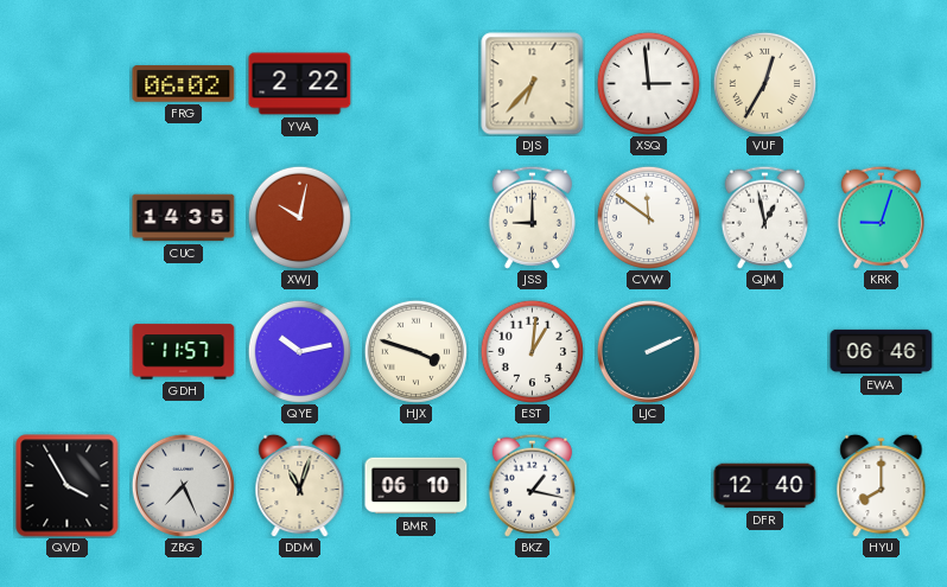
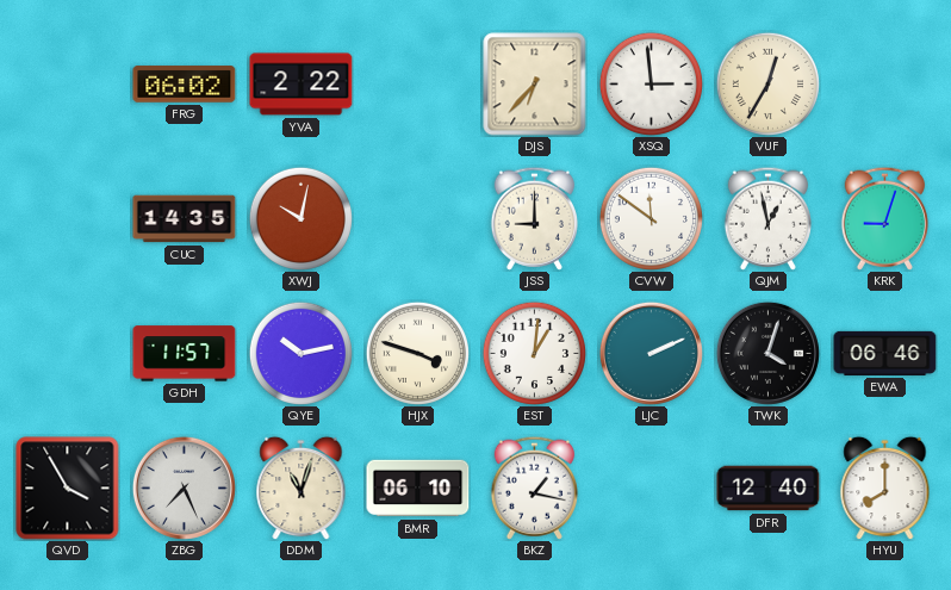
TWK: none -> 4:03 (767, 353)
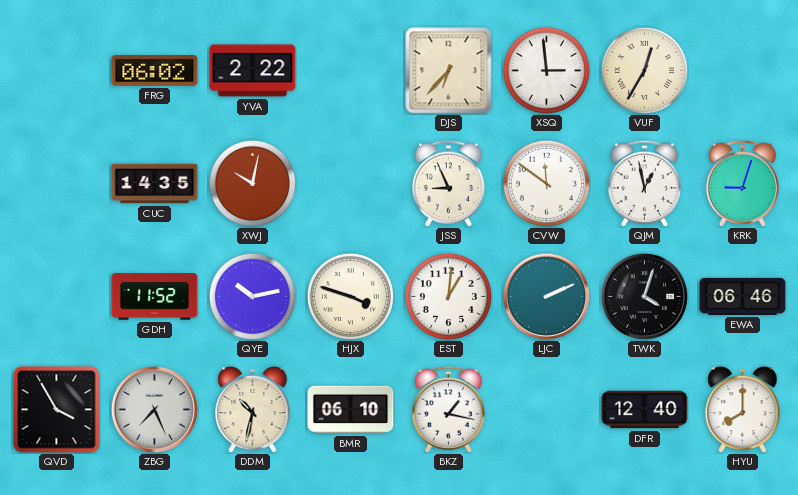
JSS: 9:00 -> 8:56 (448, 183)
GDH: 11:57 -> 11:52 (155, 297)
DDM: 11:03 -> 10:32 (253, 409)
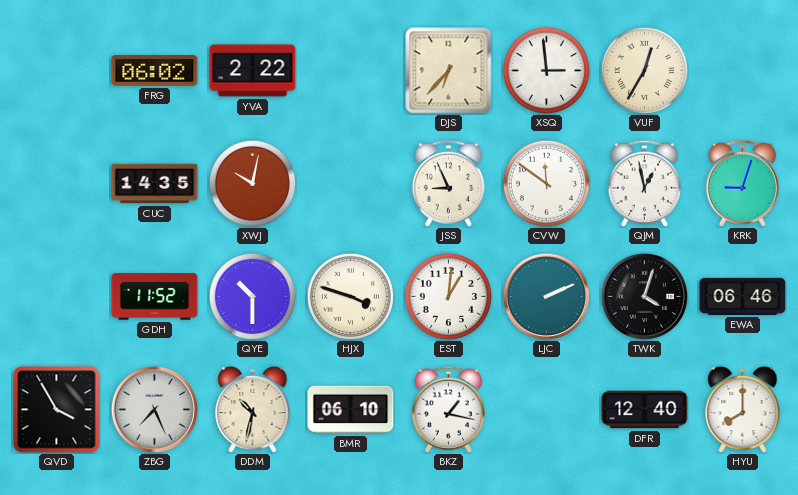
QYE: 10:13 -> 10:30 (252, 296)
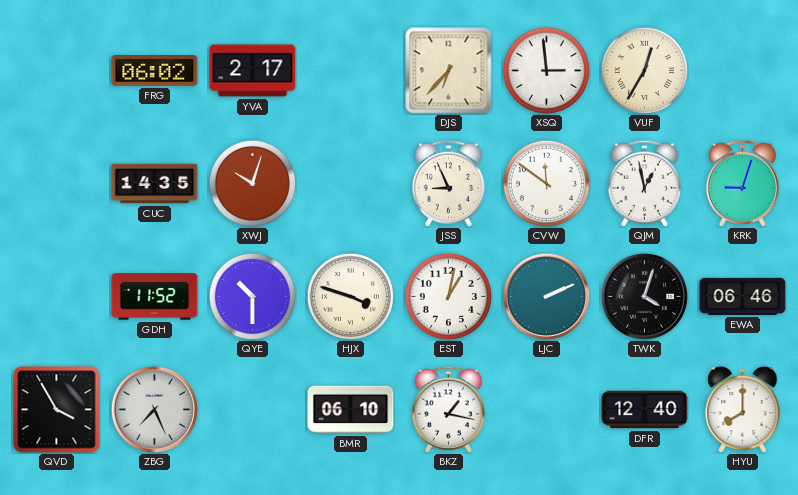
YVA: 2:22 -> 2:17 (253, 71)
XWJ: 10:02 -> 10:03 (252, 183)
EST: 1:01 -> 1:02 (448, 296)
DDM: 10:32 -> none (253, 409)
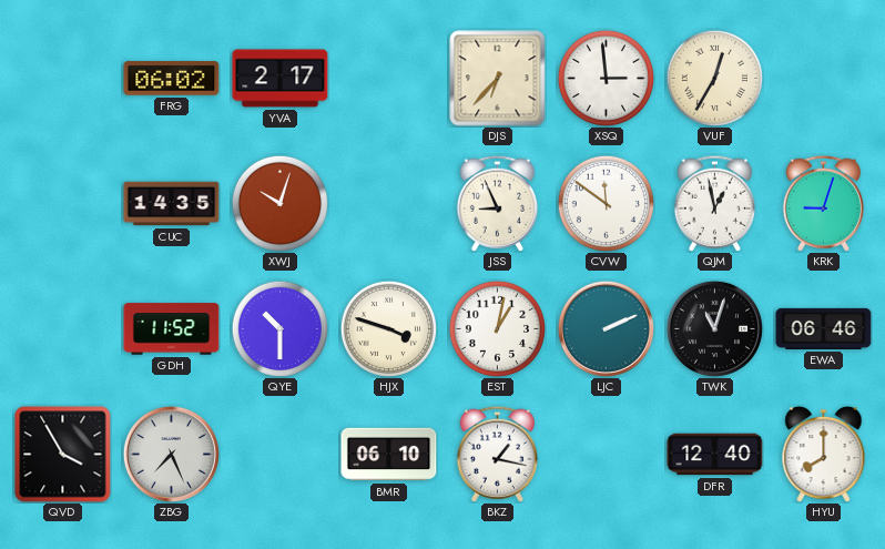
TWK: 4:03 -> 11:03 (714, 328)
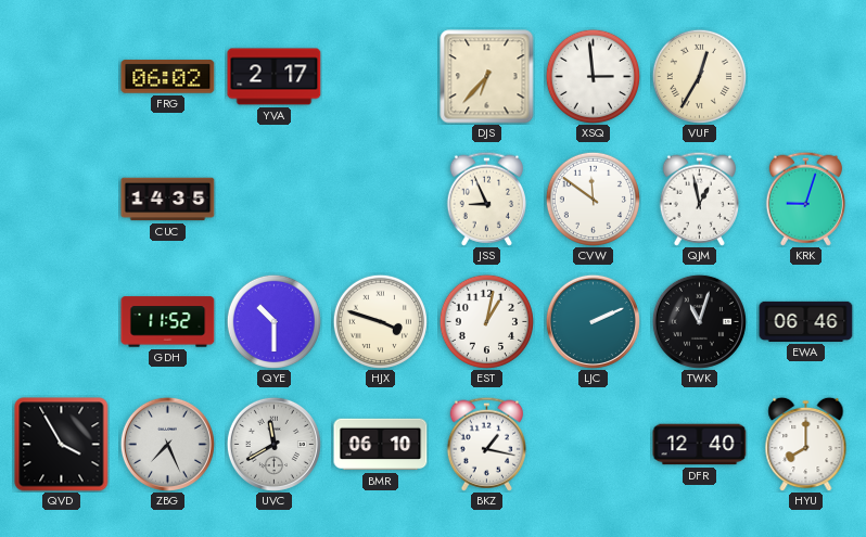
XWJ: 10:03 -> none (279, 203)
UVC: none -> 11:40 (273, 444)
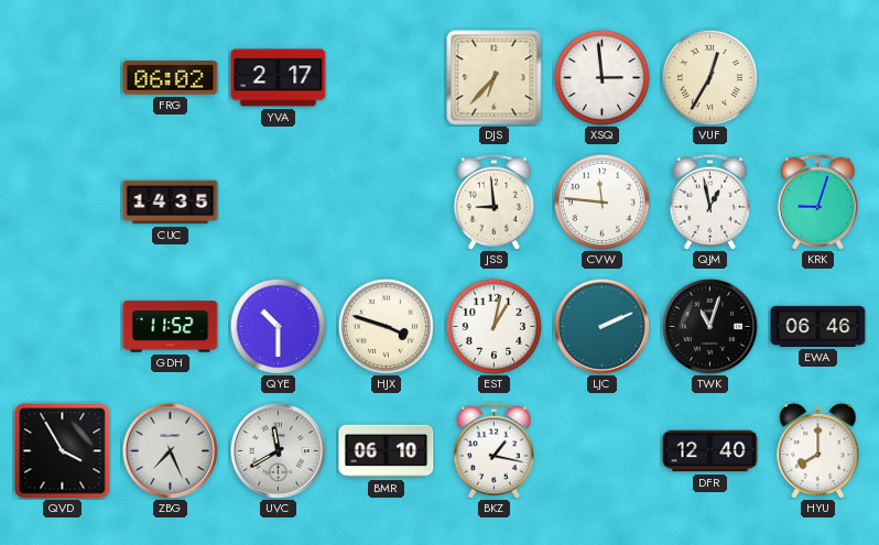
JSS: 8:56 -> 8:59 (493, 201)
CVW: 11:51 -> 11:46 (601, 201)
